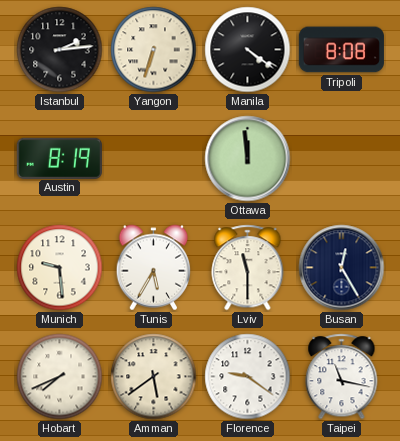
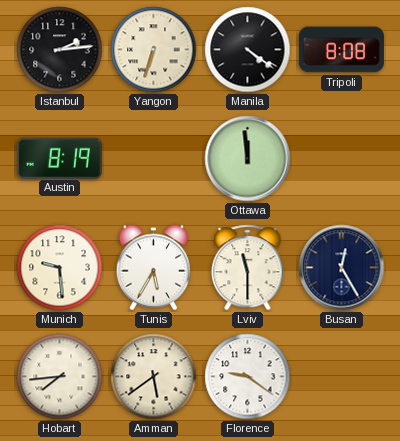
Hobart: 7:41 -> 7:44 (60, 377)
Taipei: 11:17 -> none (342, 377)
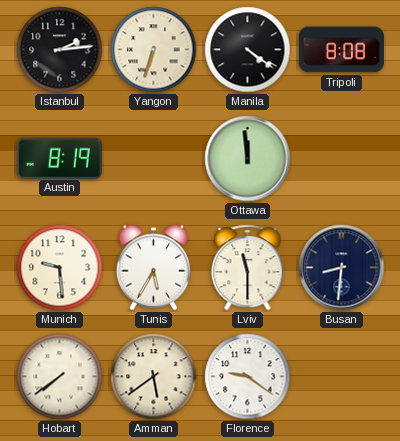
Busan: 12:25 -> 8:31 (342, 268)
Hobart: 7:44 -> 7:39 (60, 377)
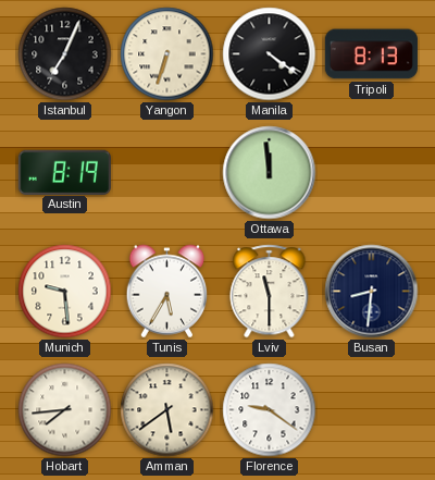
Istanbul: 2:14 -> 7:04 (65, 54)
Tripoli: 8:08 -> 8:13 (371, 54)
Hobart: 7:39 -> 7:44 (65, 410)
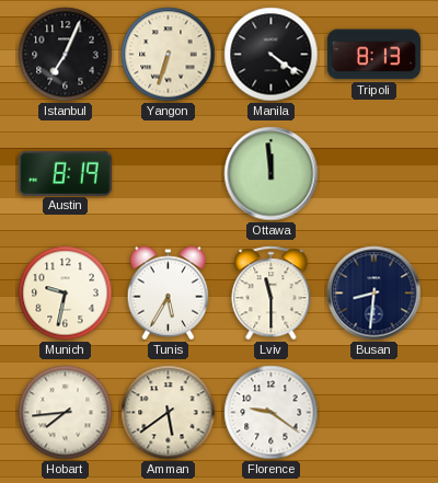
Munich: 9:29 -> 9:32 (66, 294)
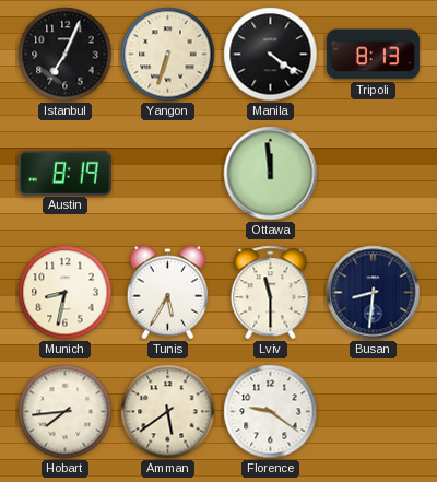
Munich: 9:32 -> 8:32 (66, 293)
